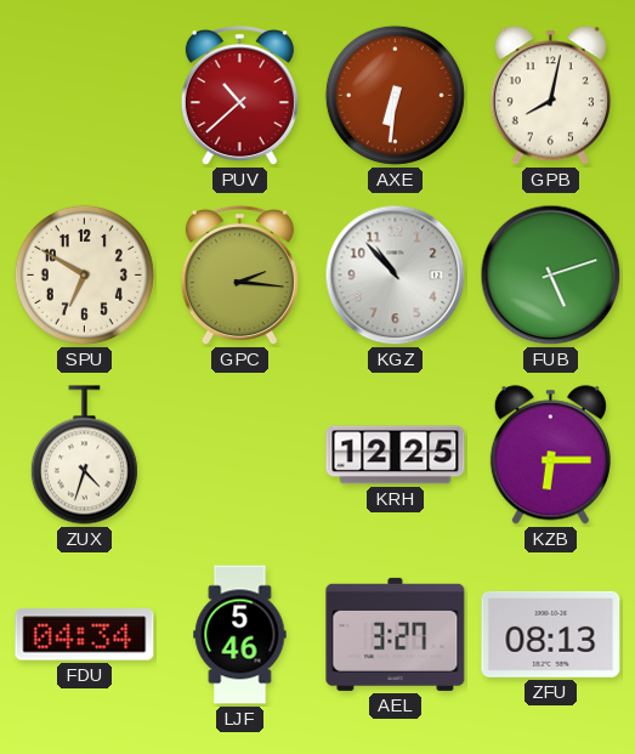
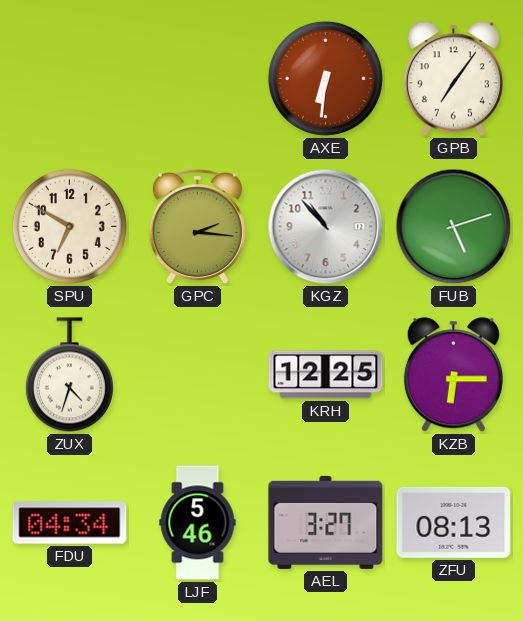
PUV: 10:38 -> none (239, 97)
GPB: 8:02 -> 7:06 (453, 79)
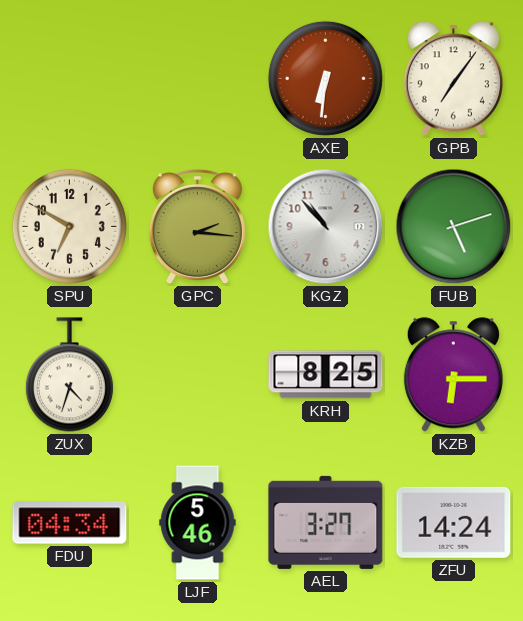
KRH: 12:25 -> 8:25 (326, 375)
ZFU: 08:13 -> 14:24 (454, 522)
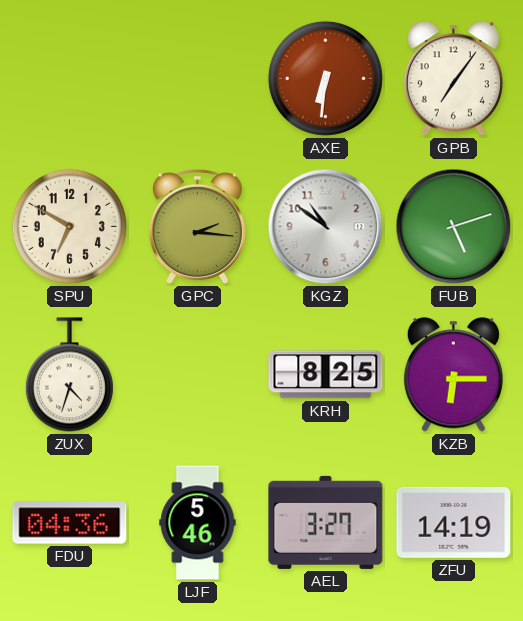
KGZ: 10:53 -> 10:51 (326, 227)
FDU: 04:34 -> 04:36 (70, 523)
ZFU: 14:24 -> 14:19 (454, 522)
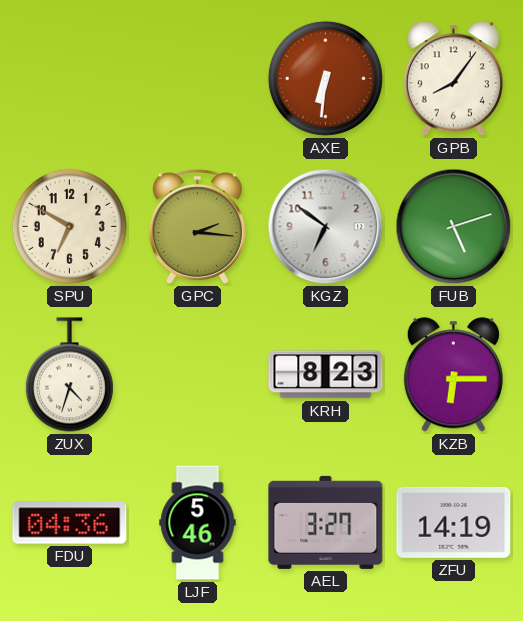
GPB: 7:06 -> 8:06 (453, 79)
KGZ: 10:51 -> 6:51 (326, 227)
KRH: 8:25 -> 8:23 (326, 375)
